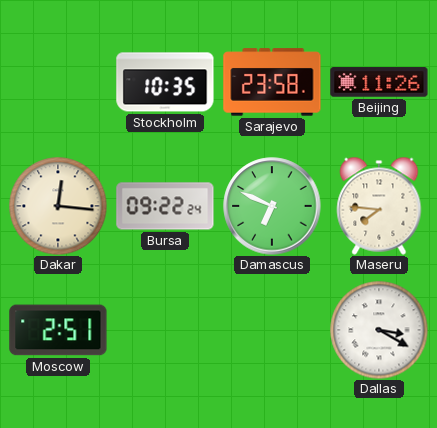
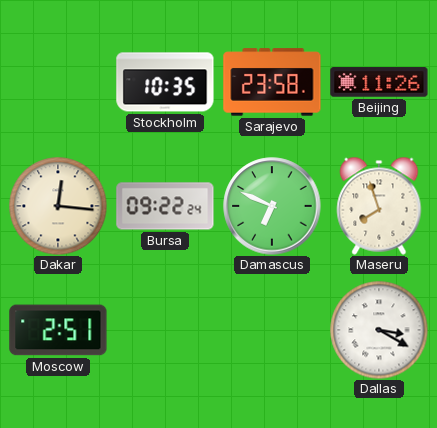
Maseru: 7:46 -> 7:57 (379, 206)
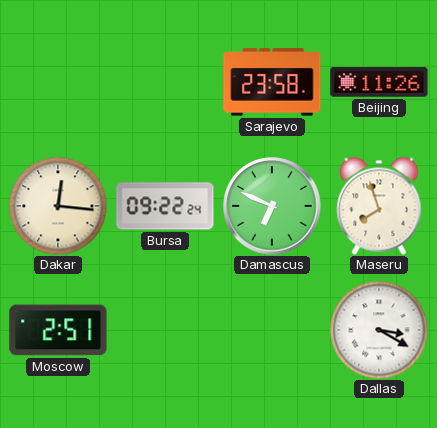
Stockholm: 10:35 -> none (165, 82)
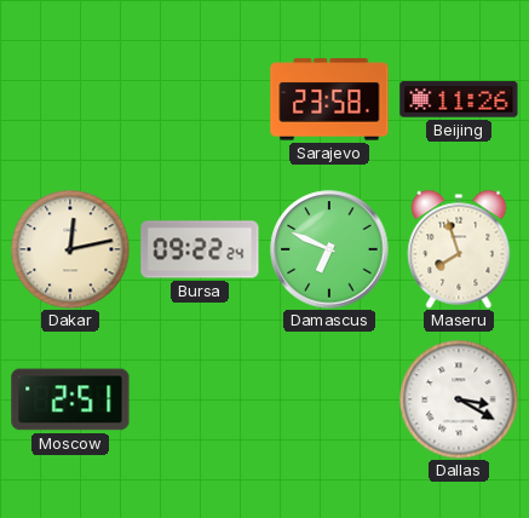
Dakar: 12:16 -> 12:13 (70, 249)
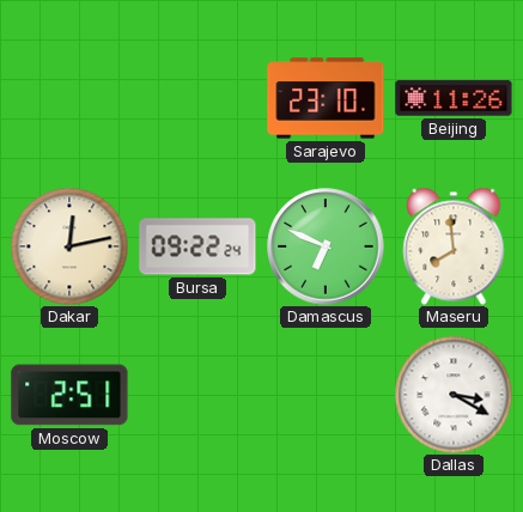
Sarajevo: 23:58 -> 23:10 (326, 98)
Maseru: 7:57 -> 7:59 (454, 246)
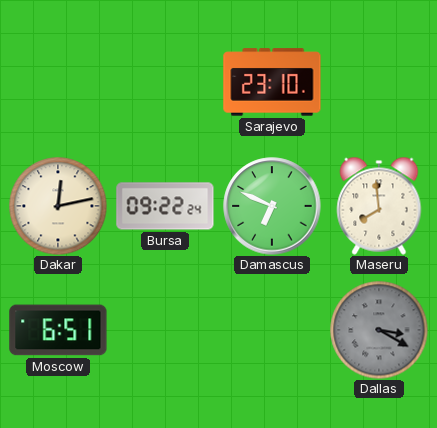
Beijing: 11:26 -> none (454, 98)
Moscow: 2:51 -> 6:51 (58, 330)
Dallas dial: white -> grey (379, 330)
